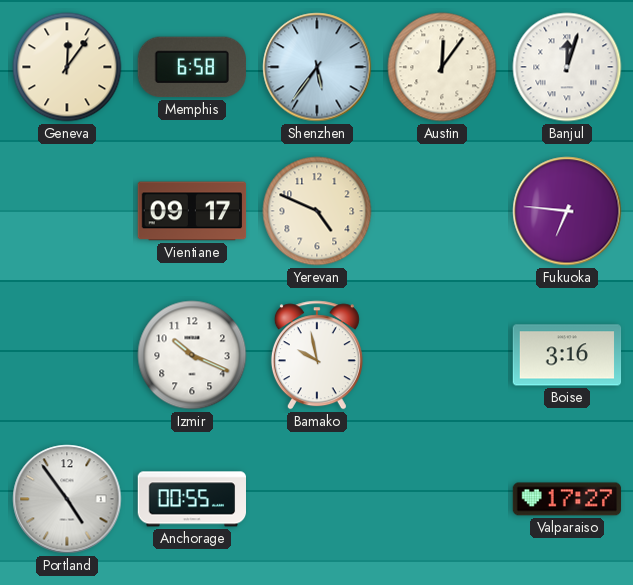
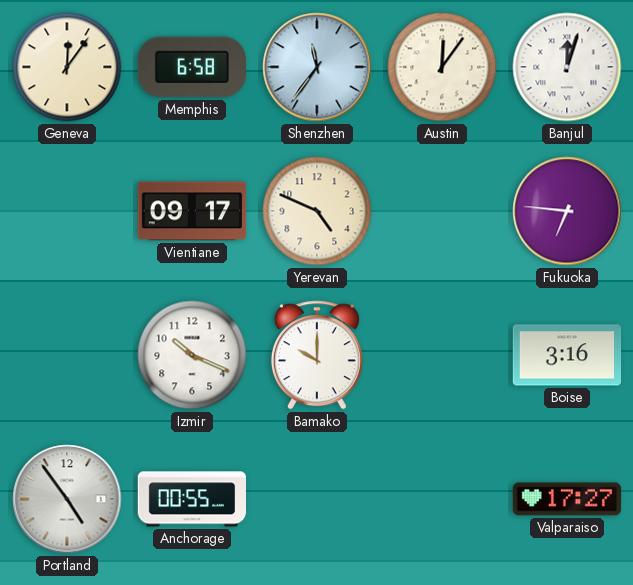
Shenzhen: 5:36 -> 11:36 (317, 67)
Bamako: 9:58 -> 10:00 (317, 355)
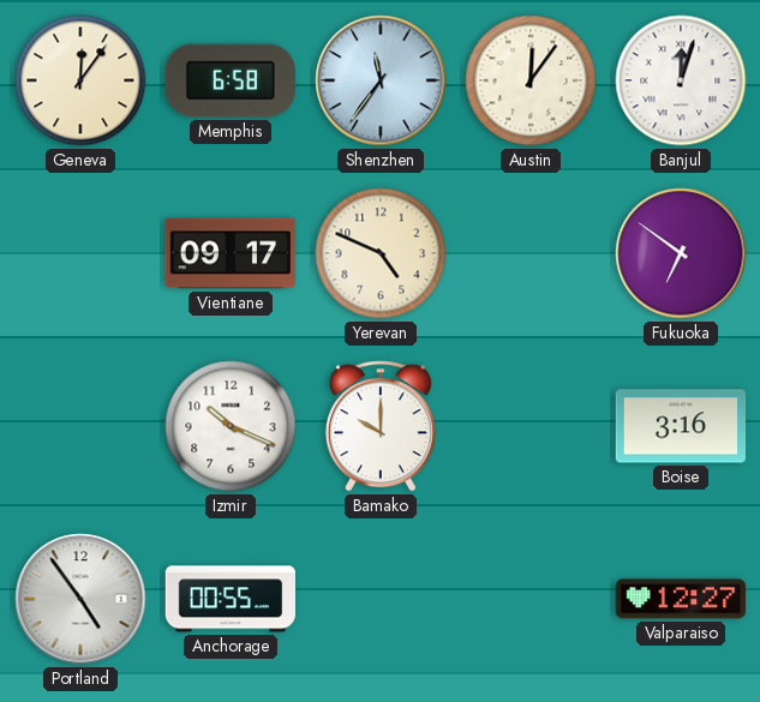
Fukuoka: 6:46 -> 6:51 (681, 253)
Valparaiso: 17:27 -> 12:27 (681, 599)
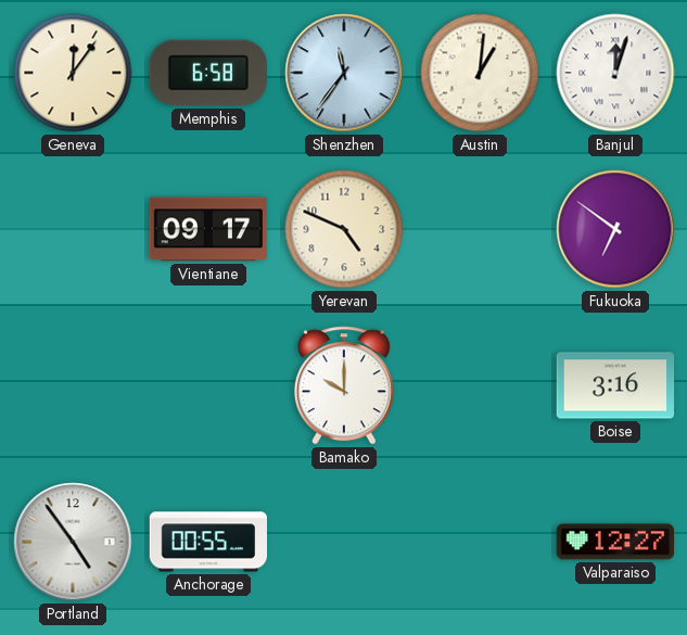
Austin: 12:06 -> 1:01 (480, 73)
Izmir: 10:19 -> none (231, 426)
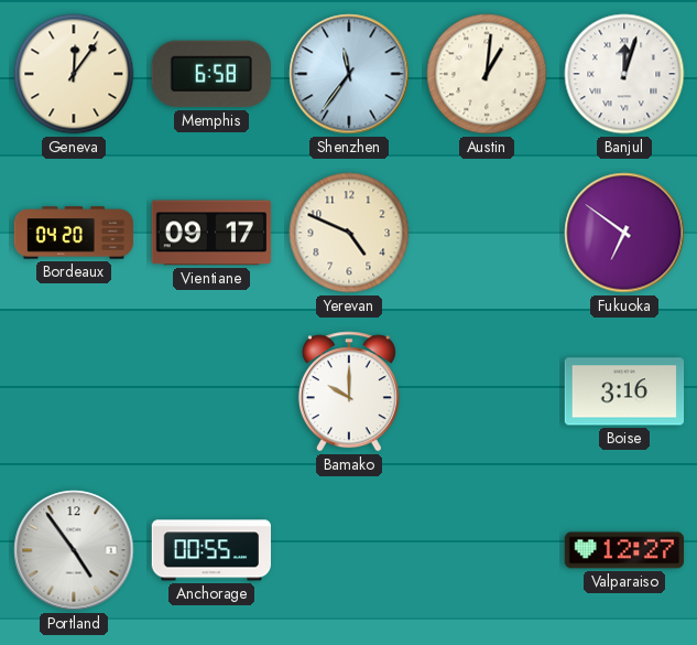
Bordeaux: none -> 04:20 (74, 233)
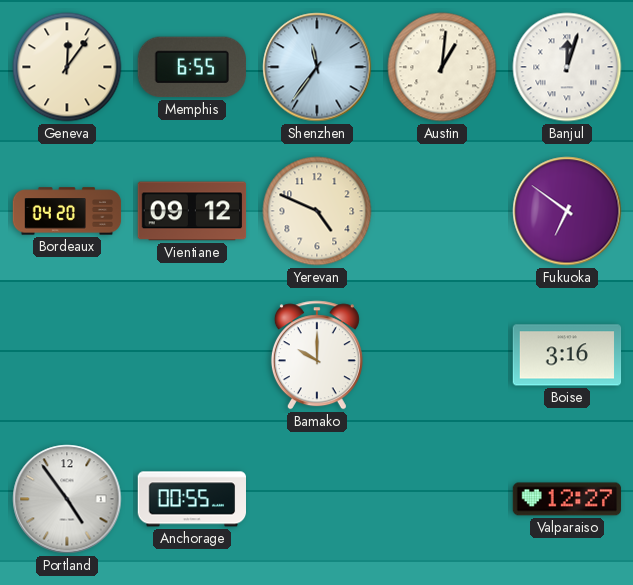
Memphis: 6:58 -> 6:55 (192, 67)
Vientiane: 09:17 -> 09:12 (192, 211)
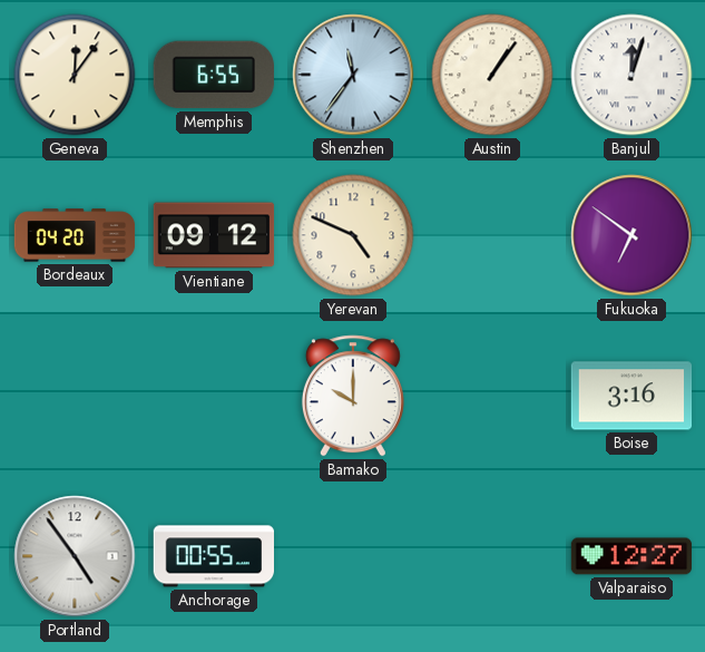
Austin: 1:01 -> 1:06 (492, 75)
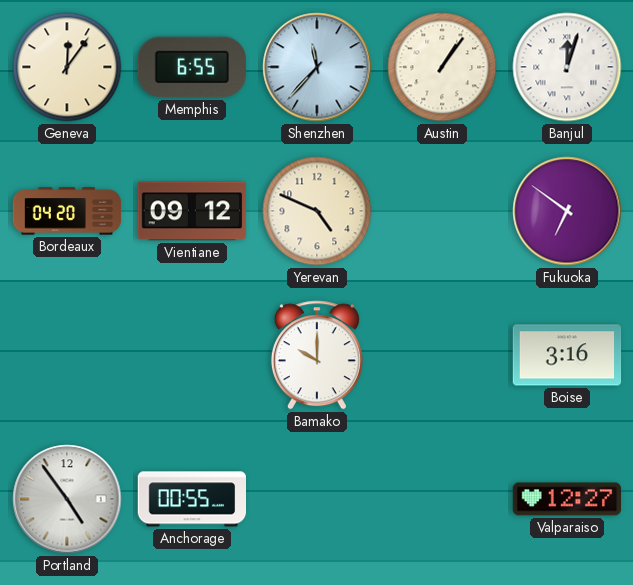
Shenzhen: 11:36 -> 11:37 (317, 67)
